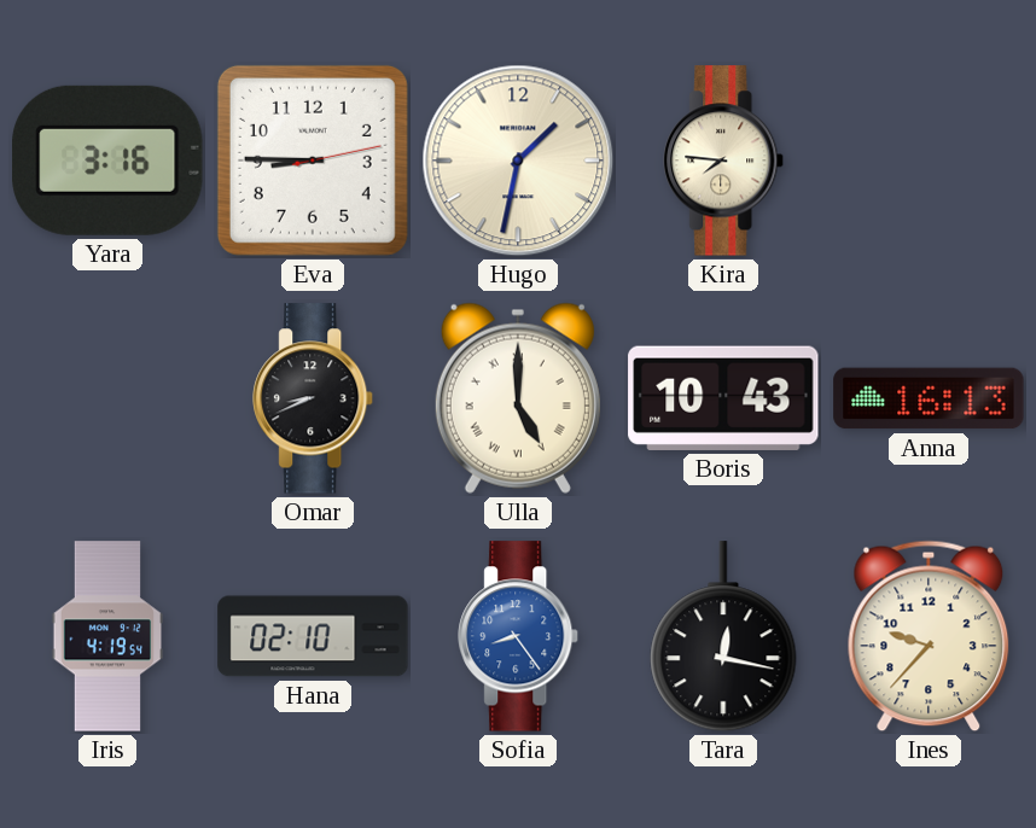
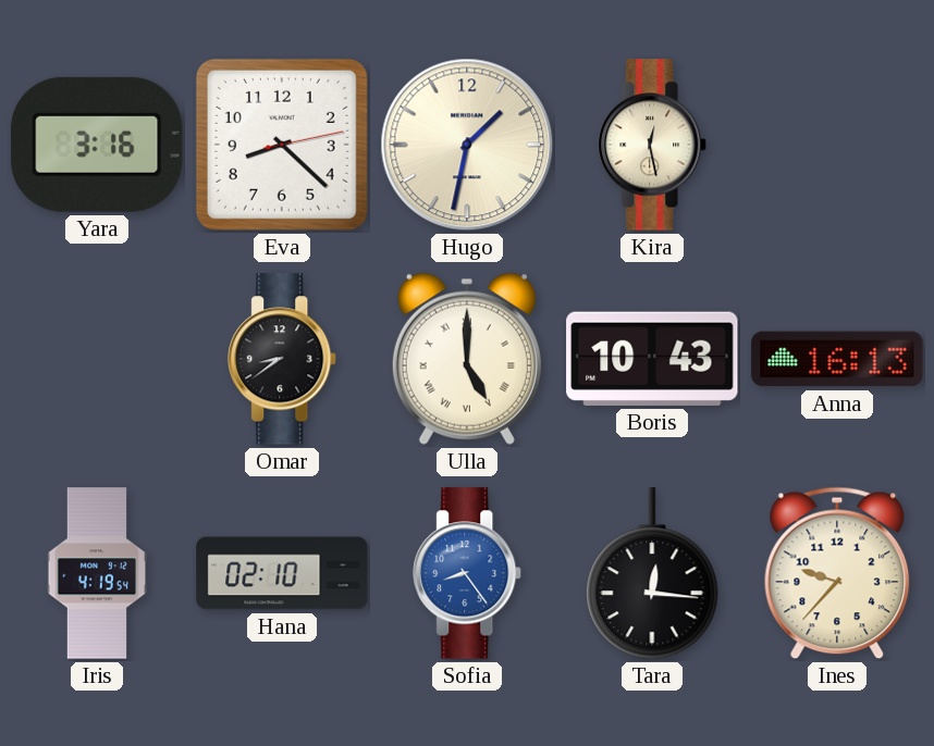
Eva: 8:45 -> 8:22 (282, 145)
Kira: 7:46 -> 12:28 (653, 145)
Omar: 8:41 -> 8:39 (283, 359)
Tara: 12:17 -> 12:16 (652, 574)
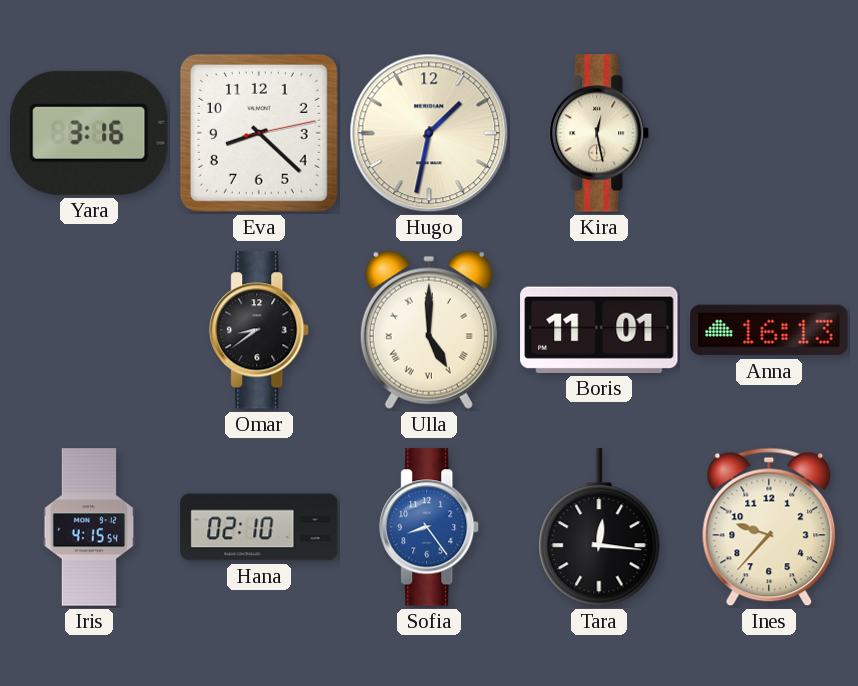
Boris: 10:43 -> 11:01 (599, 330)
Iris: 4:19 -> 4:15 (89, 527)
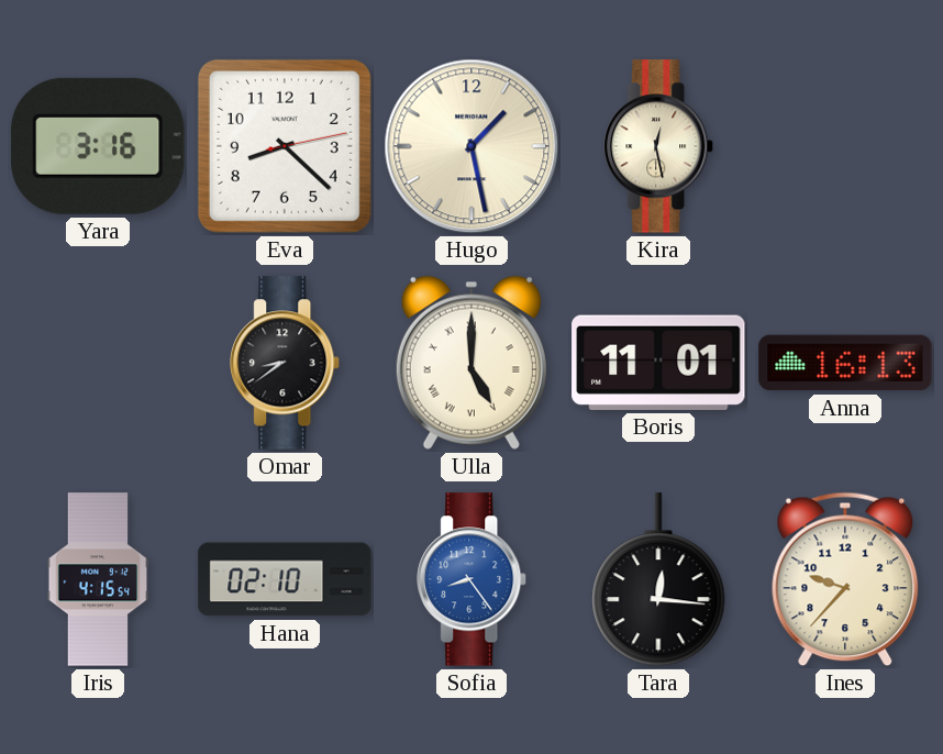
Hugo: 1:32 -> 1:28 (471, 146)
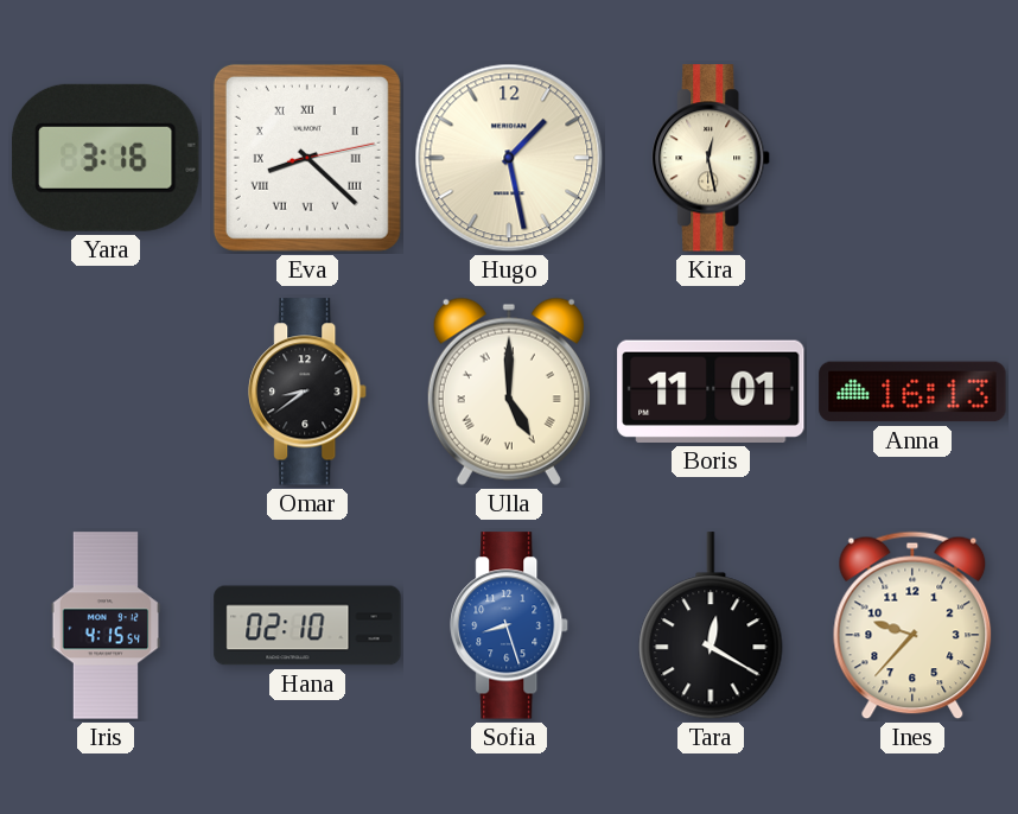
Eva numerals: Arabic -> Roman (307, 158)
Sofia: 8:24 -> 8:27 (510, 625)
Tara: 12:16 -> 12:20 (711, 627)
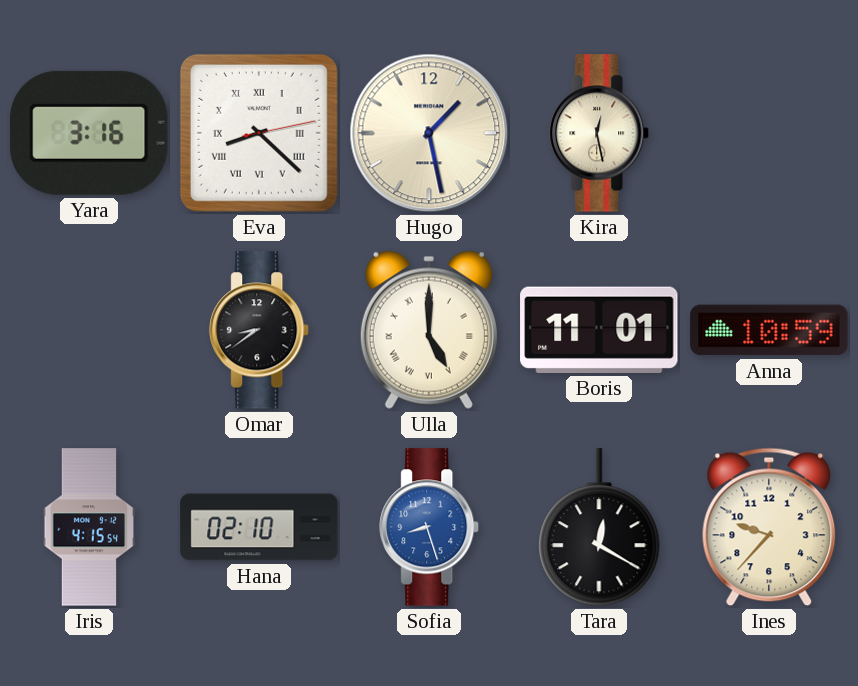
Anna: 16:13 -> 10:59 (769, 330)
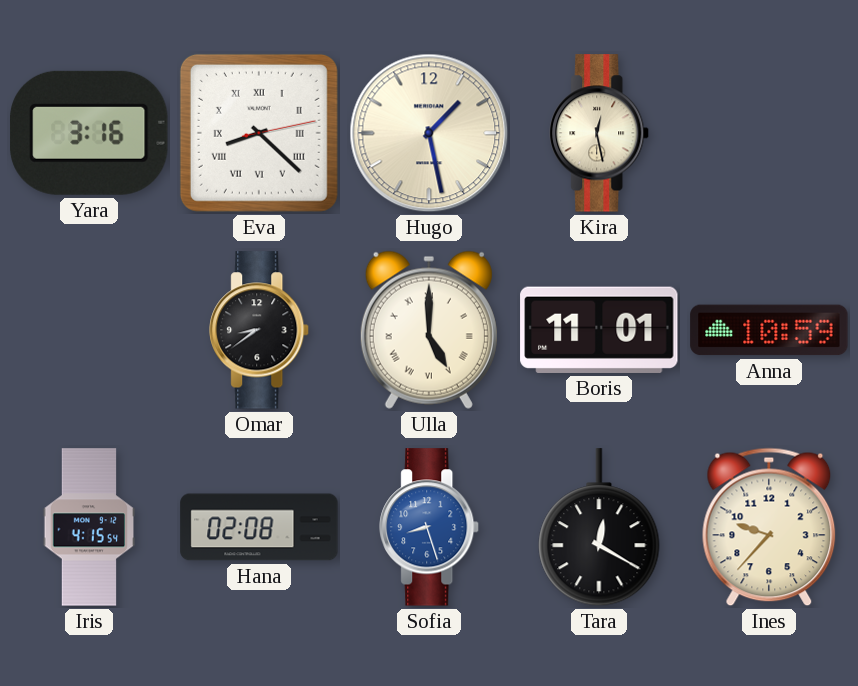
Hana: 02:10 -> 02:08 (259, 527)
